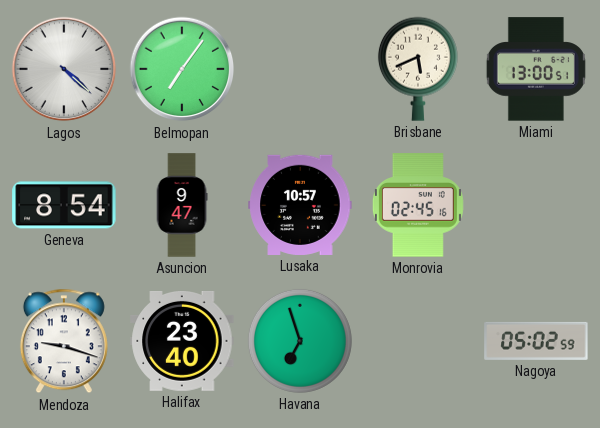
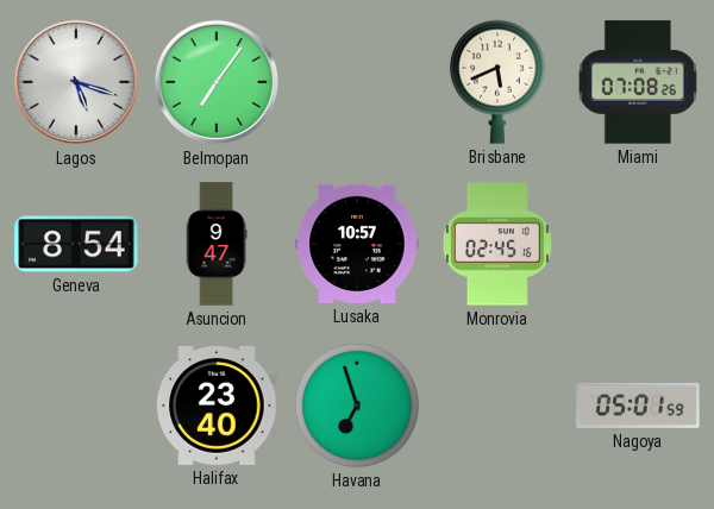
Lagos: 4:22 -> 5:18 (76, 82)
Miami: 13:00 -> 07:08 (638, 82)
Mendoza: 9:18 -> none (64, 341)
Nagoya: 05:02 -> 05:01 (638, 406)
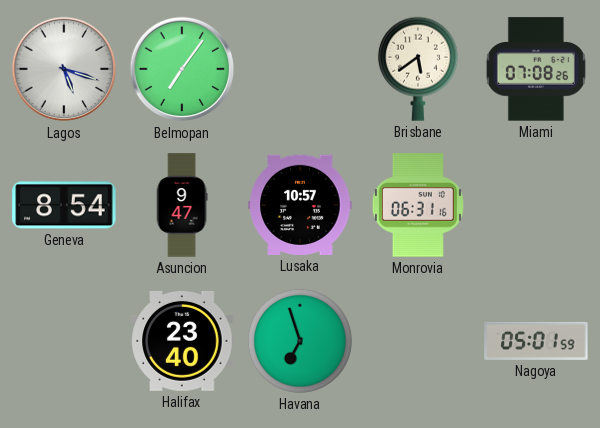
Brisbane: 5:41 -> 5:39 (418, 69)
Monrovia: 02:45 -> 06:31 (418, 205)
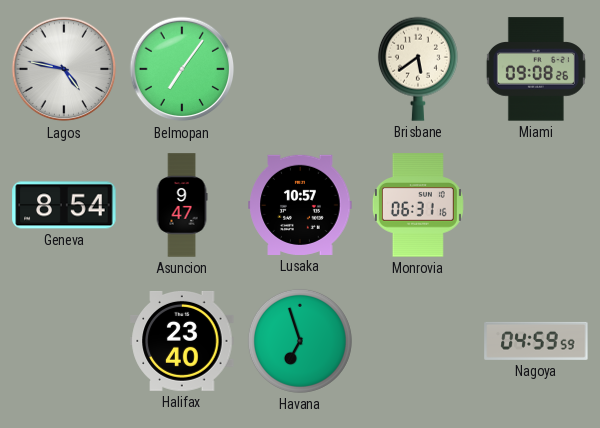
Lagos: 5:18 -> 4:47 (64, 69)
Miami: 07:08 -> 09:08 (536, 69)
Nagoya: 05:01 -> 04:59 (536, 341)
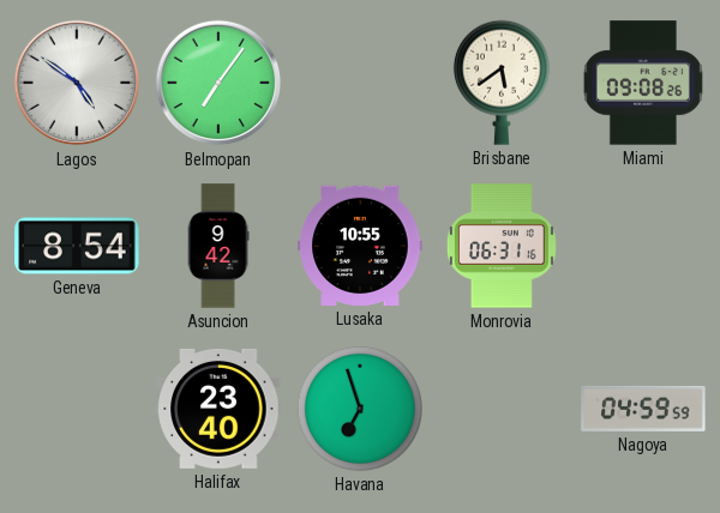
Lagos: 4:47 -> 4:51 (77, 83)
Asuncion: 9:47 -> 9:42 (218, 246)
Lusaka: 10:57 -> 10:55 (360, 246)
